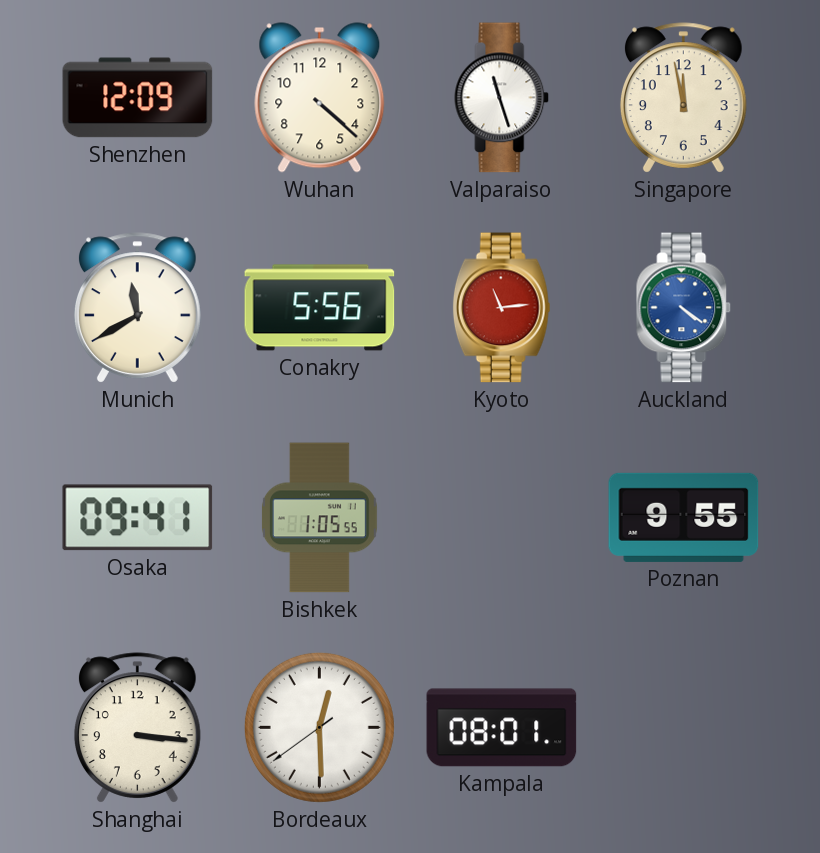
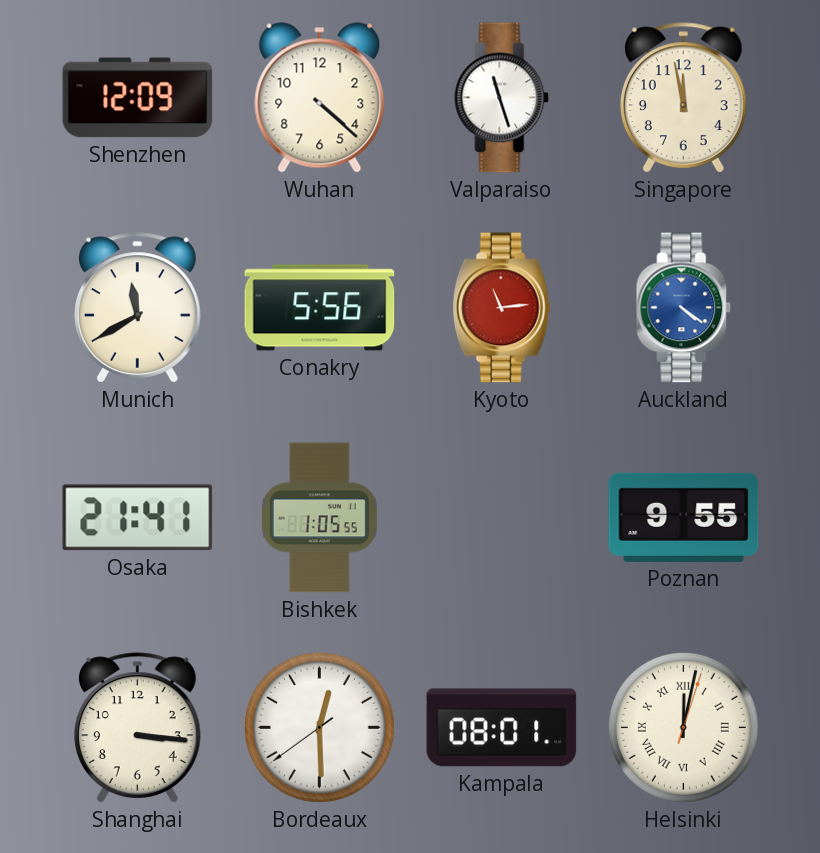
Osaka: 09:41 -> 21:41 (138, 518)
Helsinki: none -> 12:02 (683, 727)
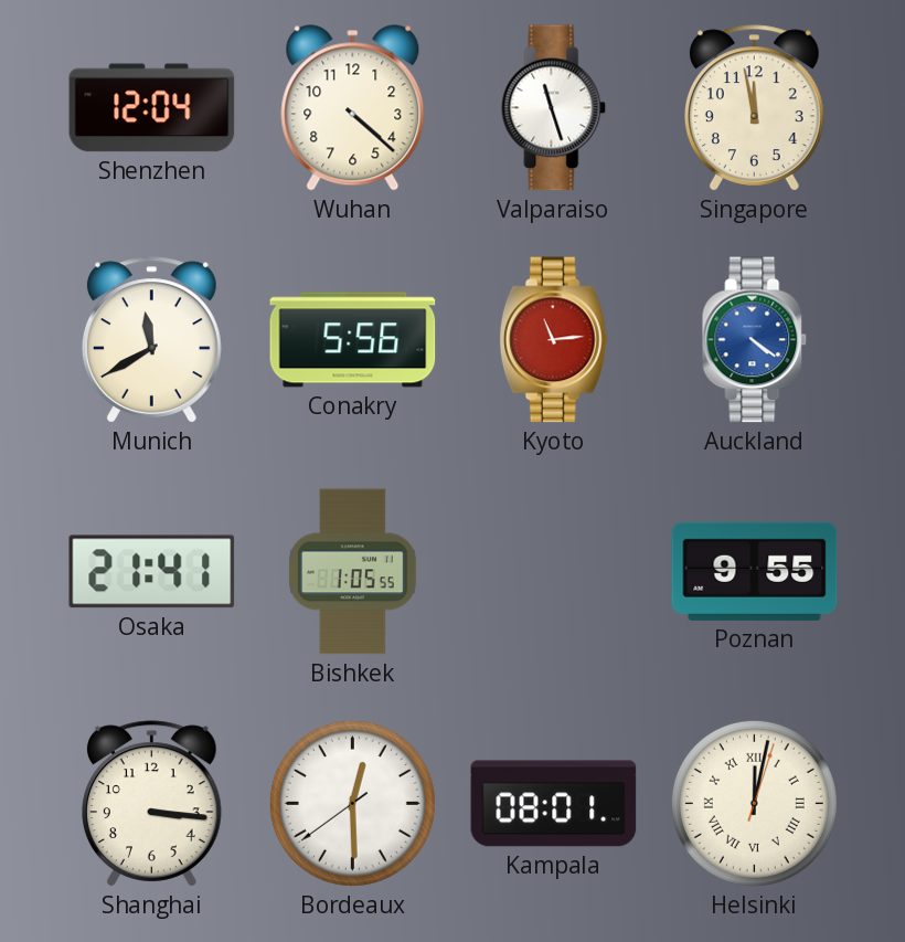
Shenzhen: 12:09 -> 12:04 (152, 108)
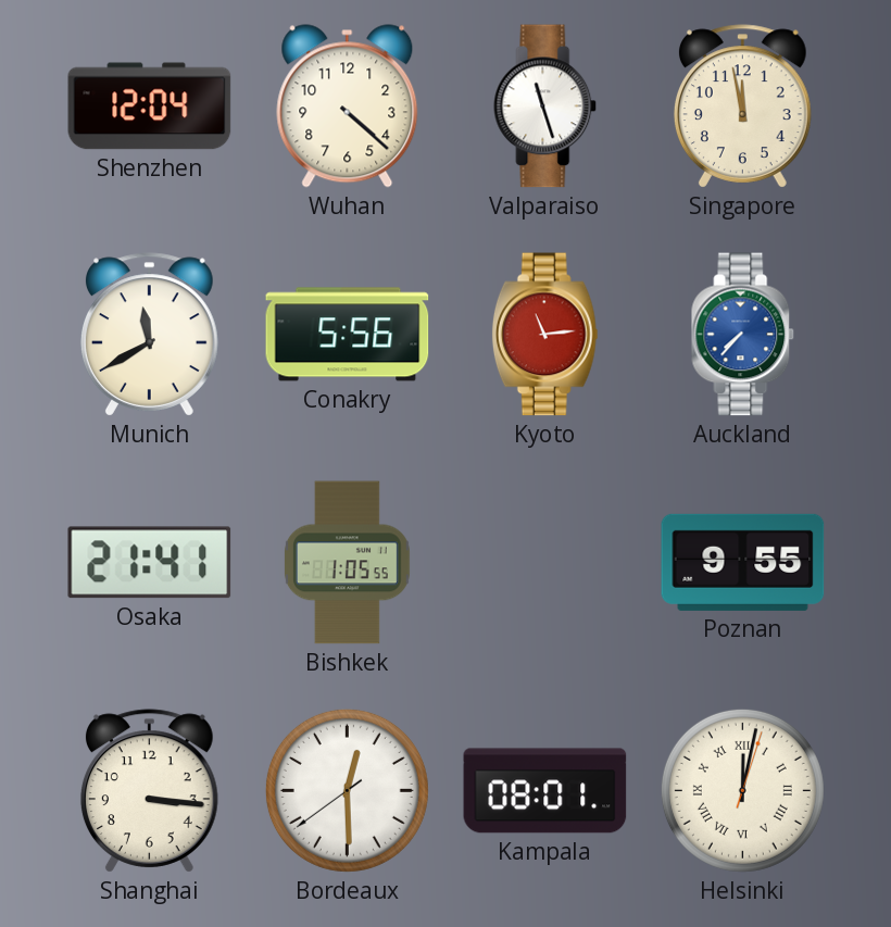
Auckland: 4:21 -> 7:37 (743, 335)
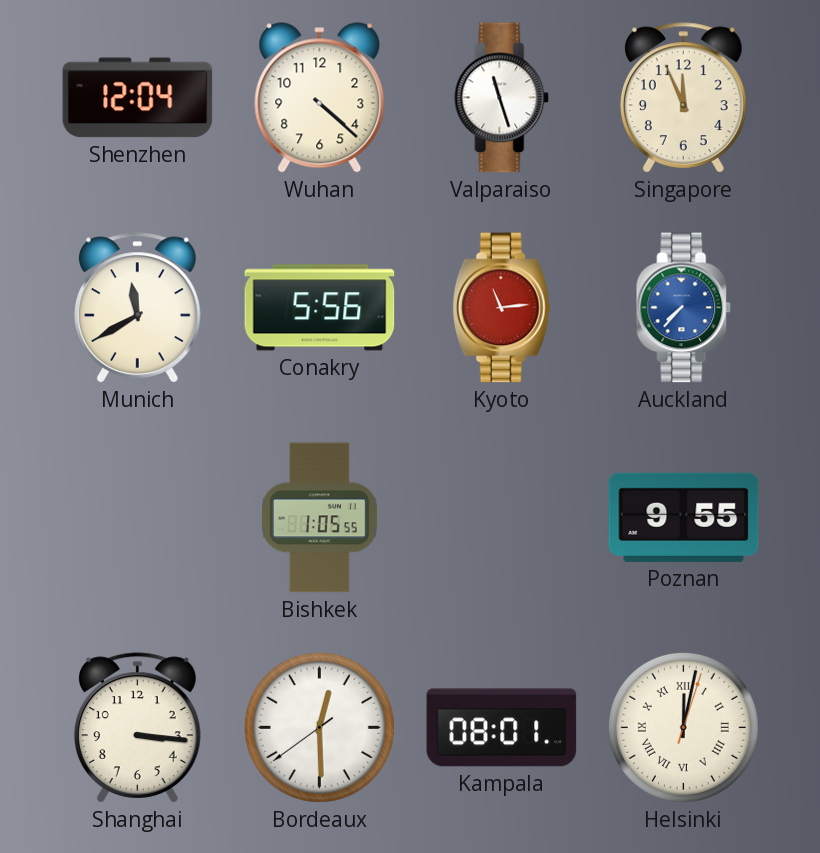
Singapore: 11:58 -> 11:56 (683, 98)
Osaka: 21:41 -> none (150, 563)
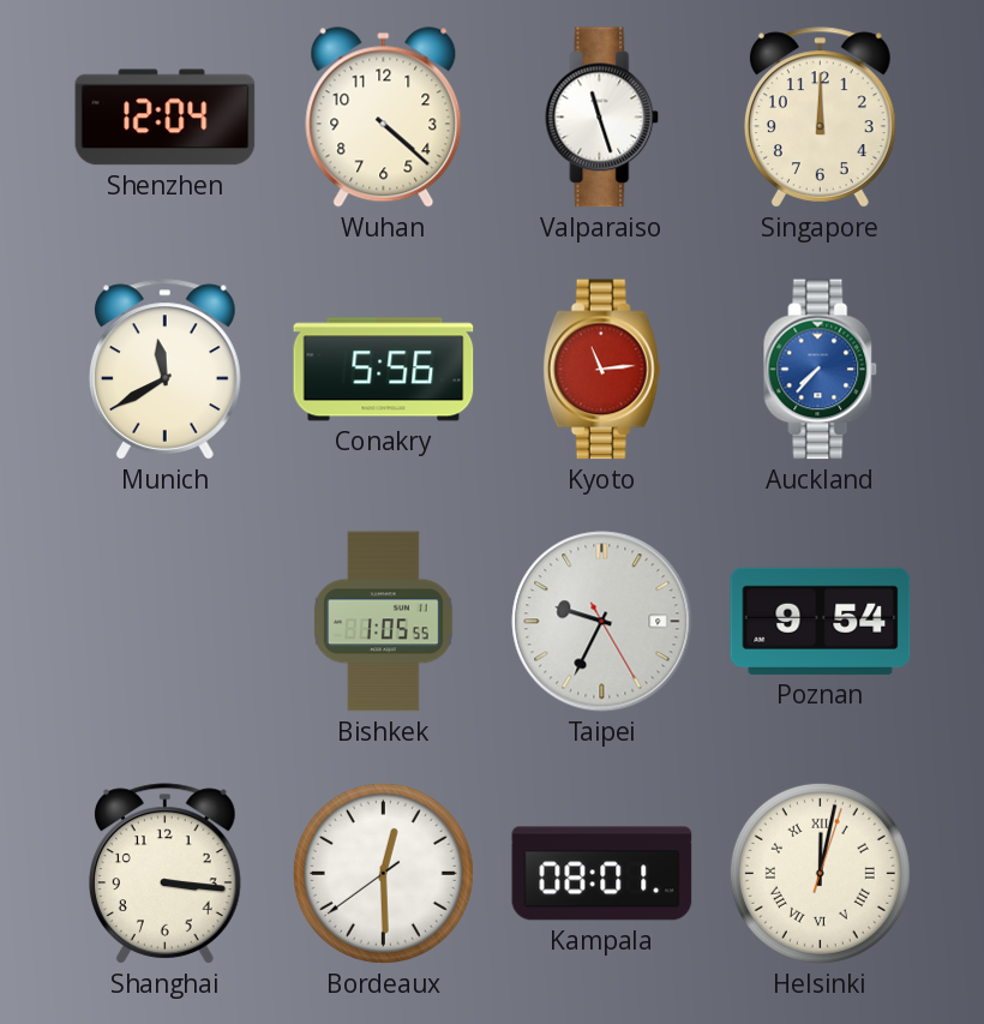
Singapore: 11:56 -> 12:00 (820, 118)
Taipei: none -> 9:34 (602, 622)
Poznan: 9:55 -> 9:54 (821, 621)
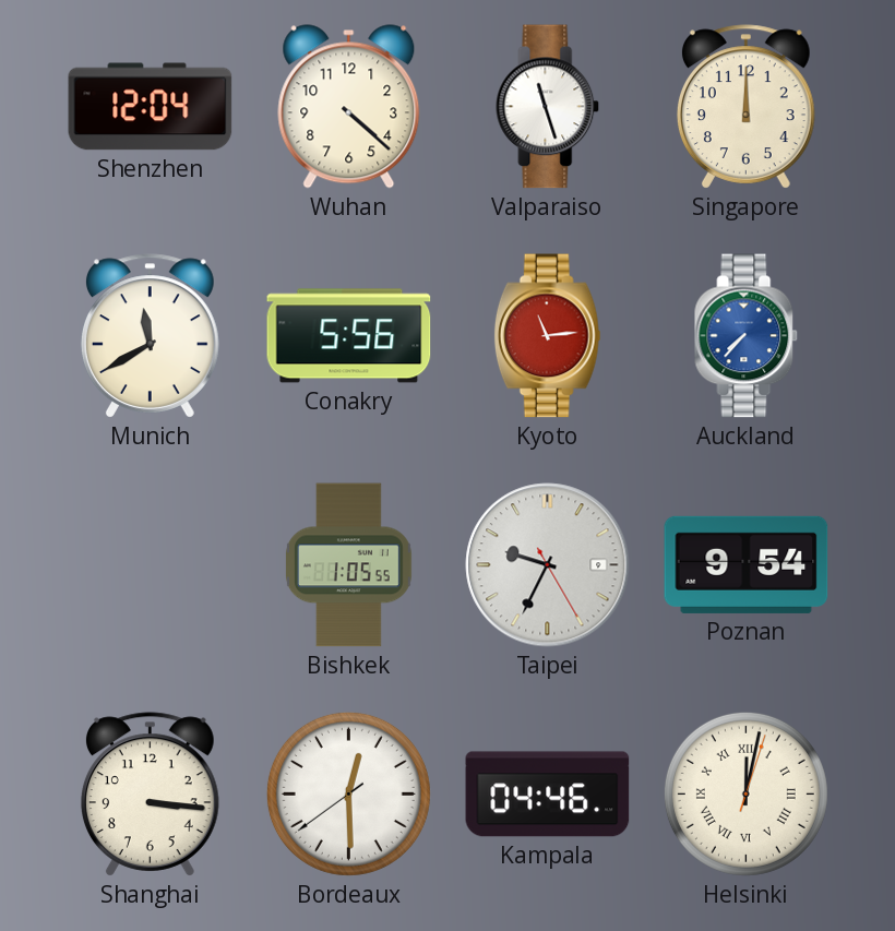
Kampala: 08:01 -> 04:46 (548, 795)
